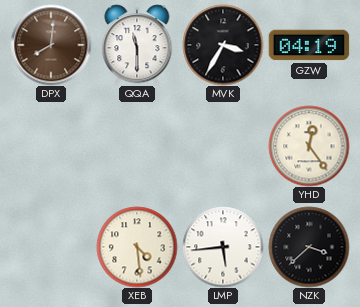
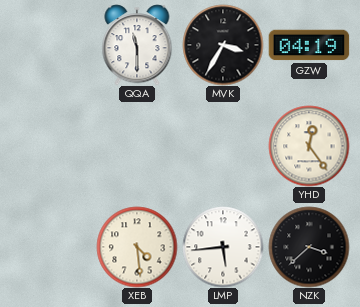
DPX: 8:01 -> none (51, 45)
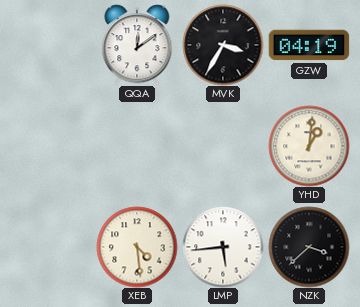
QQA: 11:30 -> 12:09 (137, 45)
YHD: 12:24 -> 1:01 (309, 146)
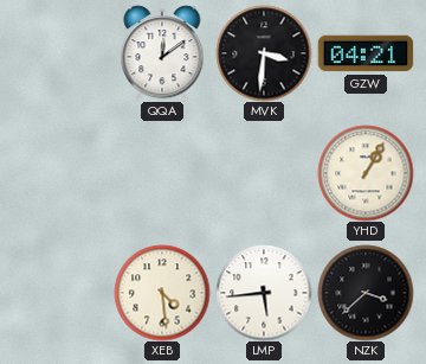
MVK: 3:35 -> 3:31 (264, 53)
GZW: 04:19 -> 04:21 (366, 53)
YHD: 1:01 -> 1:05 (366, 173)
